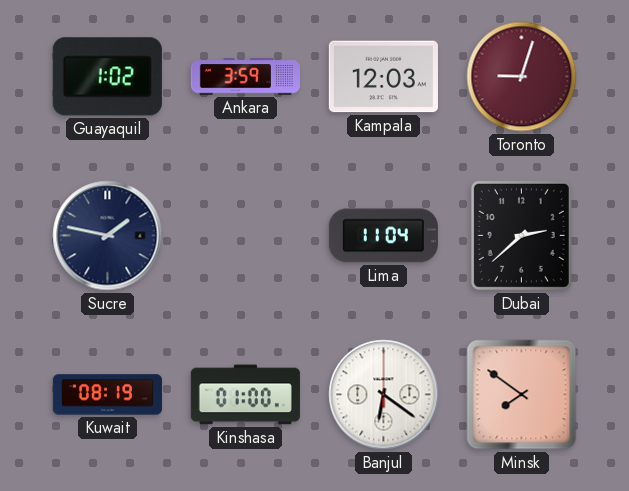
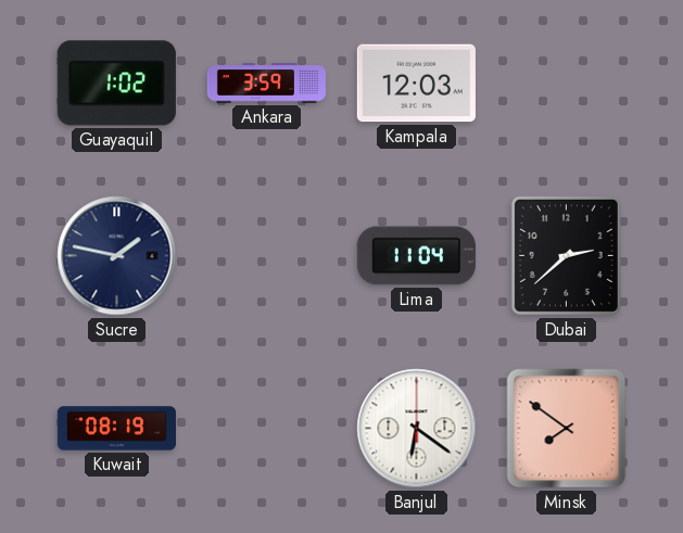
Toronto: 9:03 -> none (522, 77)
Kinshasa: 01:00 -> none (245, 395)
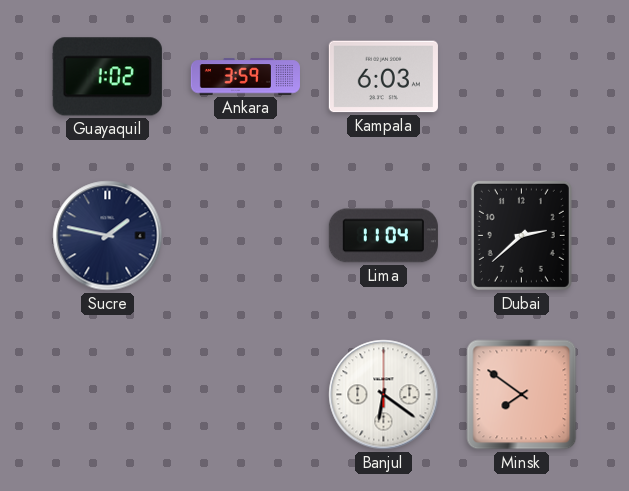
Kampala: 12:03 -> 6:03 (383, 77)
Kuwait: 08:19 -> none (116, 429)
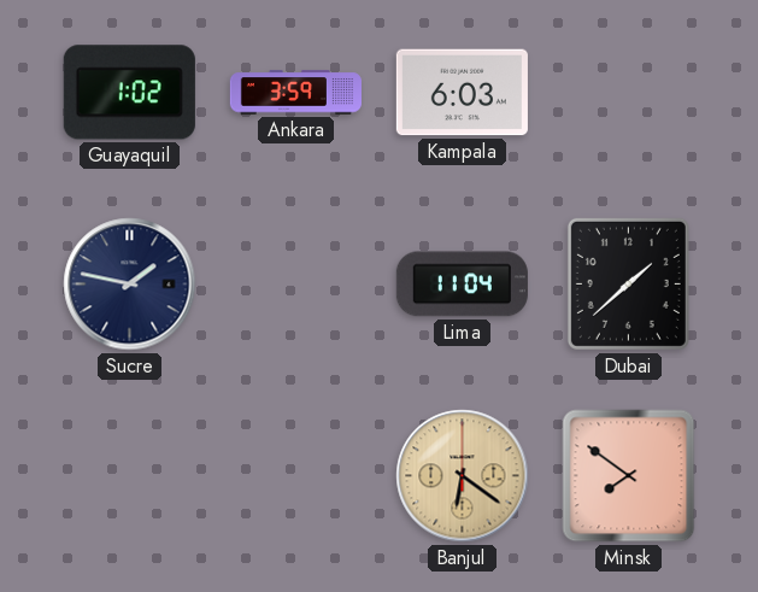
Dubai: 2:38 -> 1:38 (628, 283)
Banjul dial: white -> champagne (463, 476)
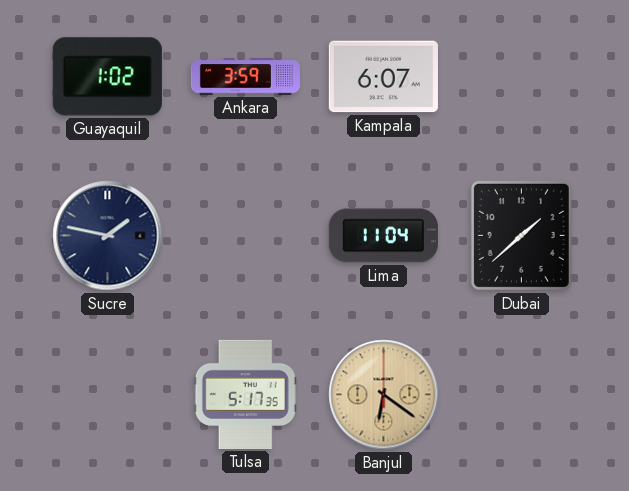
Kampala: 6:03 -> 6:07 (383, 77)
Tulsa: none -> 5:17 (245, 394)
Minsk: 7:51 -> none (629, 476)
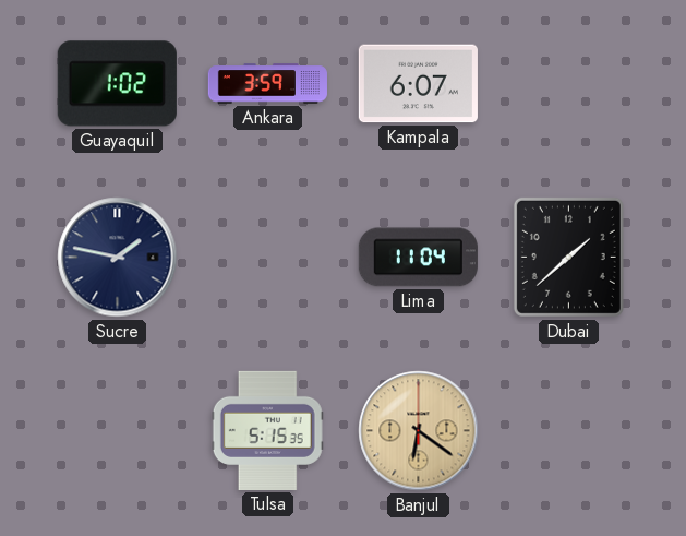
Tulsa: 5:17 -> 5:15 (267, 430)
